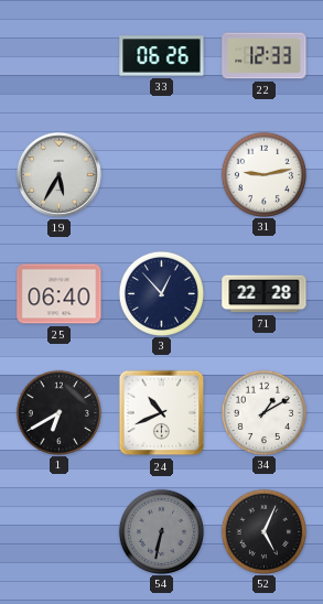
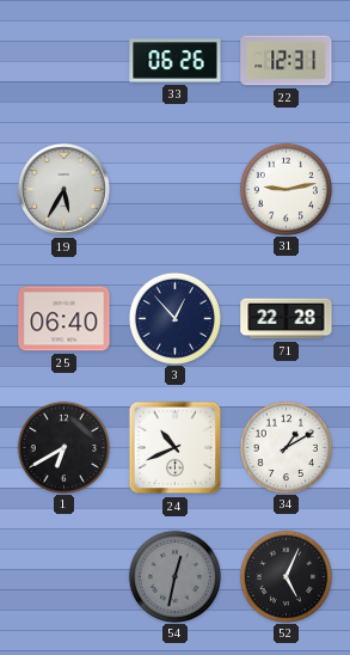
22: 12:33 -> 12:31 (287, 61)
54: 6:32 -> 12:32 (174, 576)
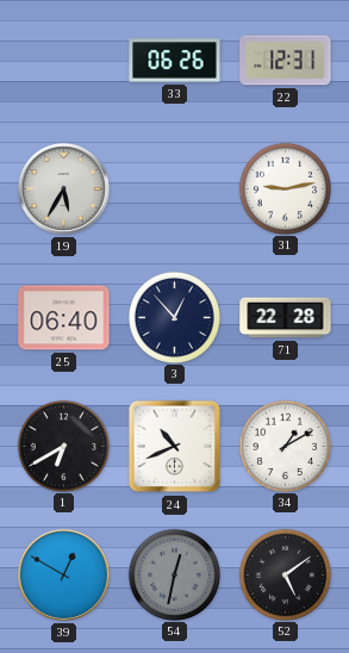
39: none -> 12:50 (63, 574)
52: 5:04 -> 5:09 (285, 574)
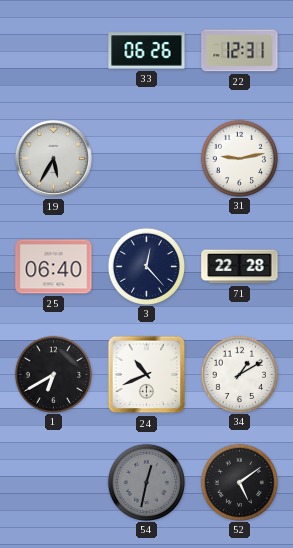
3: 12:53 -> 12:23 (146, 266)
39: 12:50 -> none (63, 574)
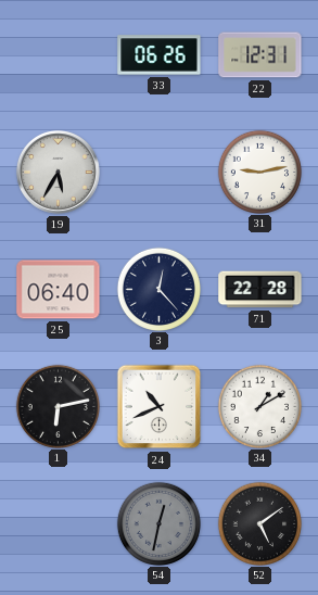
1: 6:40 -> 6:13 (58, 406)
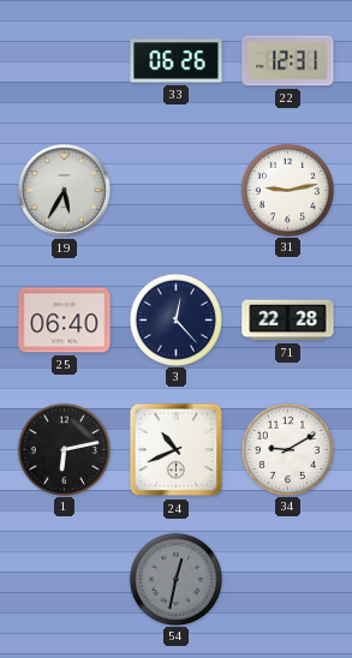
34: 1:10 -> 9:10 (287, 449)
52: 5:09 -> none (259, 523)
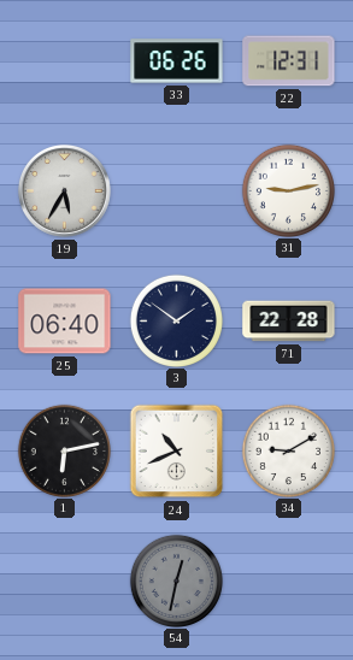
3: 12:23 -> 1:51 (176, 320)
